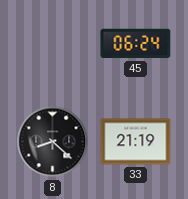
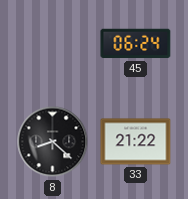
33: 21:19 -> 21:22 (136, 142)
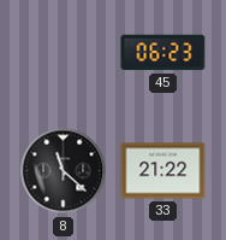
45: 06:24 -> 06:23 (163, 53)
8: 8:22 -> 11:22 (64, 171)
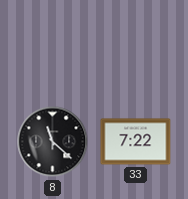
45: 06:23 -> none (163, 53)
33: 21:22 -> 7:22 (136, 142)
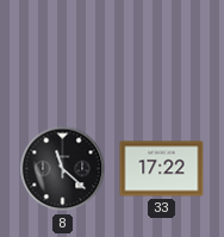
33: 7:22 -> 17:22 (162, 169)
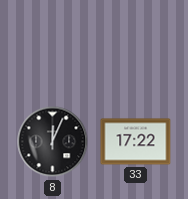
8: 11:22 -> 12:04 (53, 142)
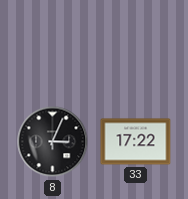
8: 12:04 -> 3:04 (53, 142)
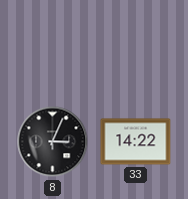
33: 17:22 -> 14:22 (136, 142)
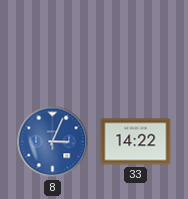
8 dial: black -> blue (53, 142)
